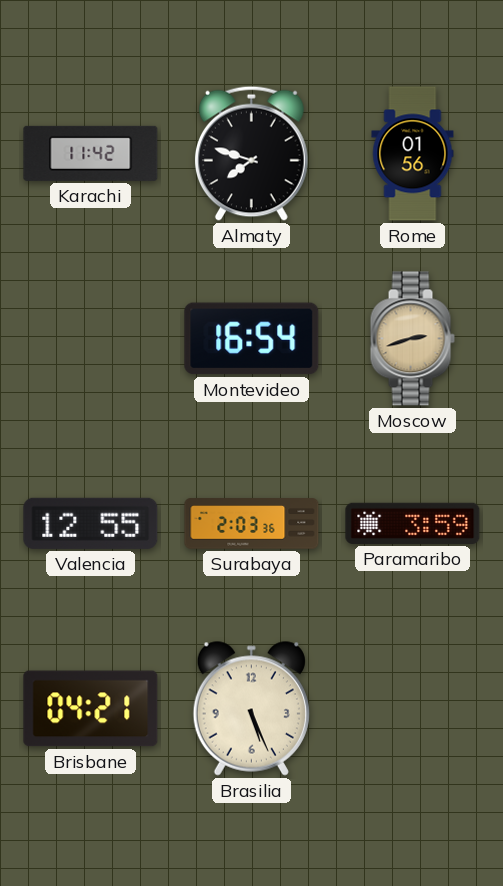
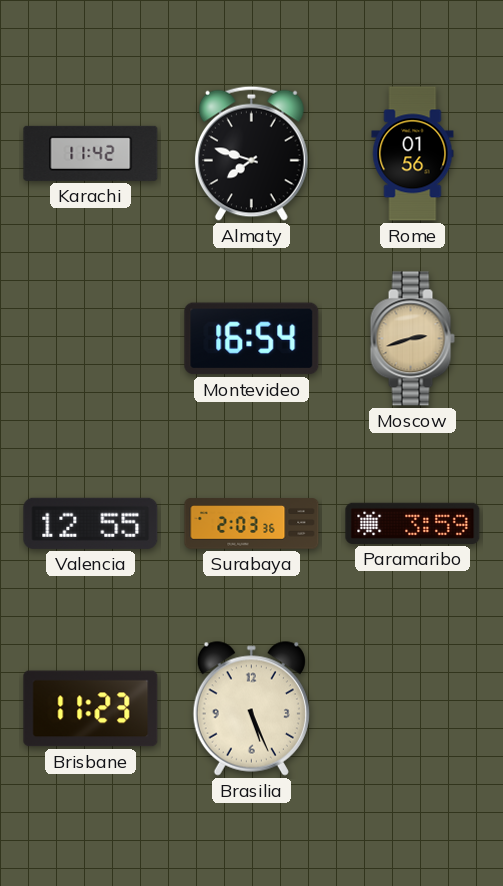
Brisbane: 04:21 -> 11:23 (91, 709)
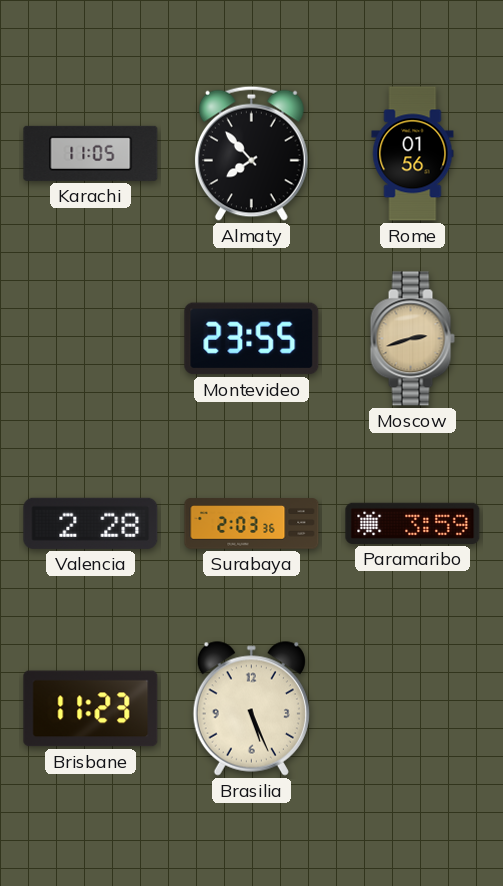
Karachi: 11:42 -> 11:05 (91, 153)
Almaty: 7:48 -> 7:53 (251, 153)
Montevideo: 16:54 -> 23:55 (252, 339)
Valencia: 12:55 -> 2:28 (91, 523)
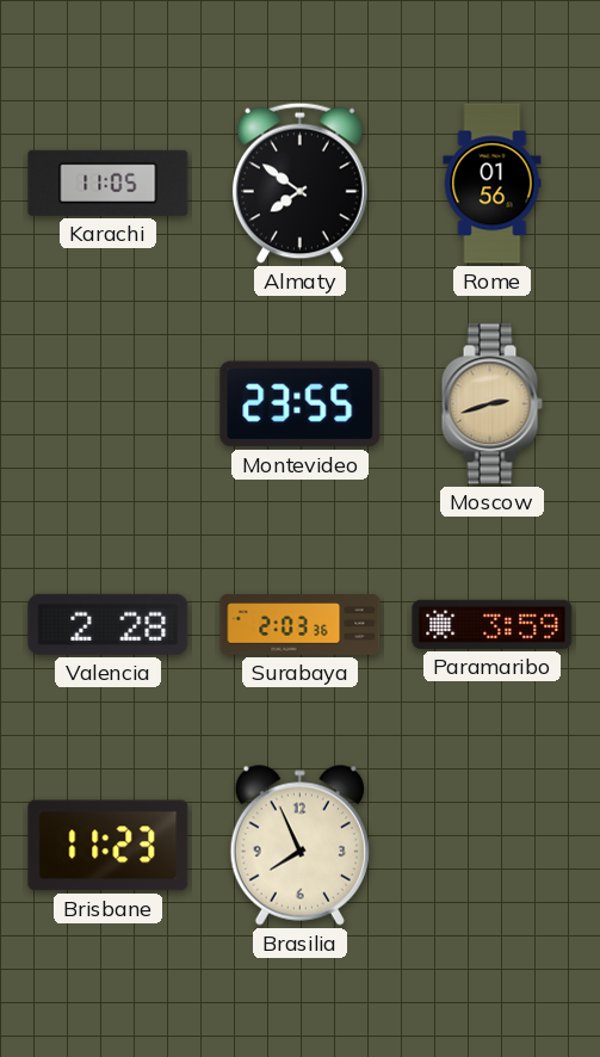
Almaty: 7:53 -> 7:51 (299, 183)
Brasilia: 5:26 -> 7:56 (299, 845)
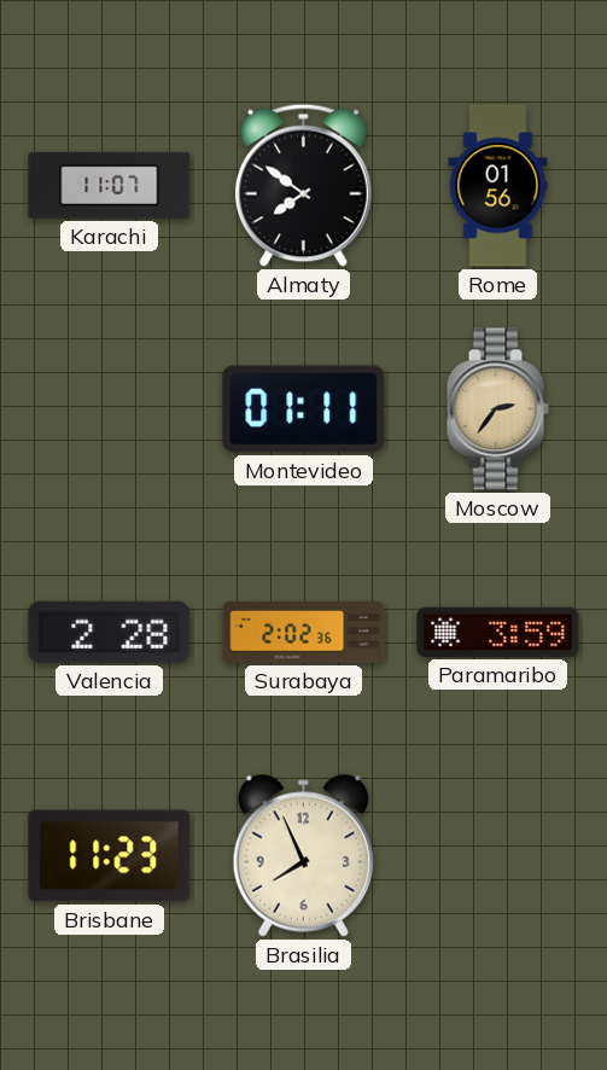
Karachi: 11:05 -> 11:07 (110, 185)
Montevideo: 23:55 -> 01:11 (304, 409)
Moscow: 2:42 -> 2:36 (497, 409)
Surabaya: 2:03 -> 2:02 (304, 633)
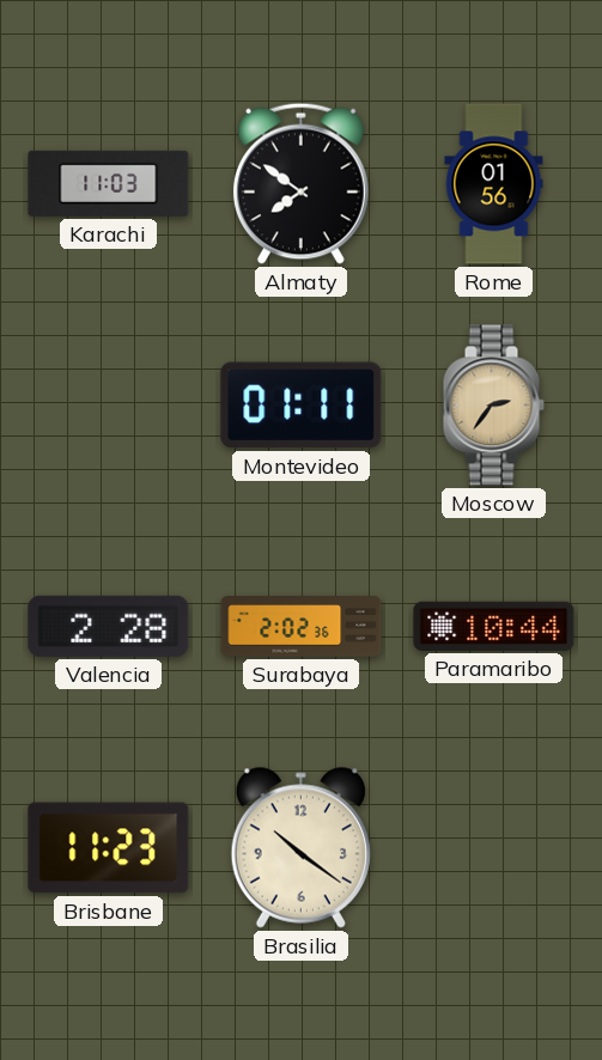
Karachi: 11:07 -> 11:03 (109, 183)
Paramaribo: 3:59 -> 10:44 (494, 626)
Brasilia: 7:56 -> 10:21 (300, 847)
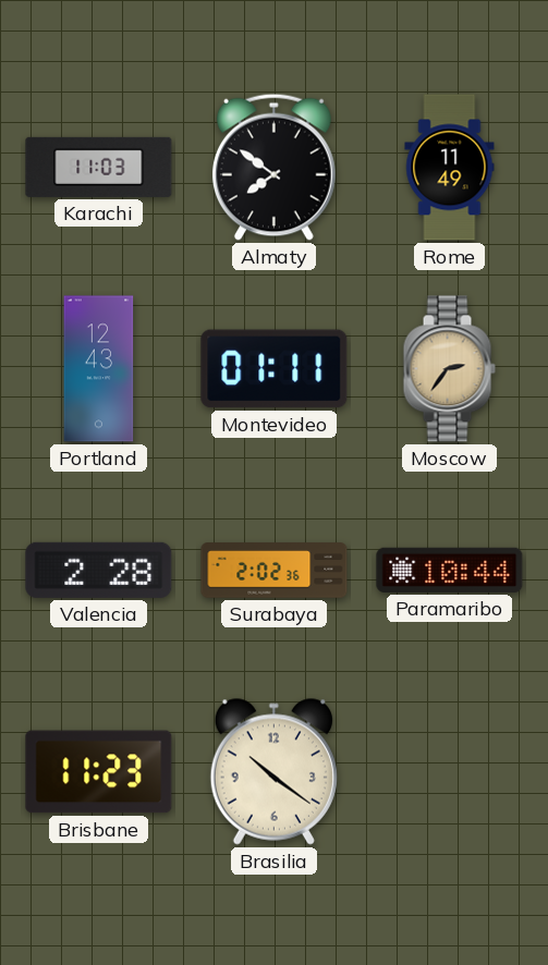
Rome: 01:56 -> 11:49 (450, 168)
Portland: none -> 12:43 (99, 369)
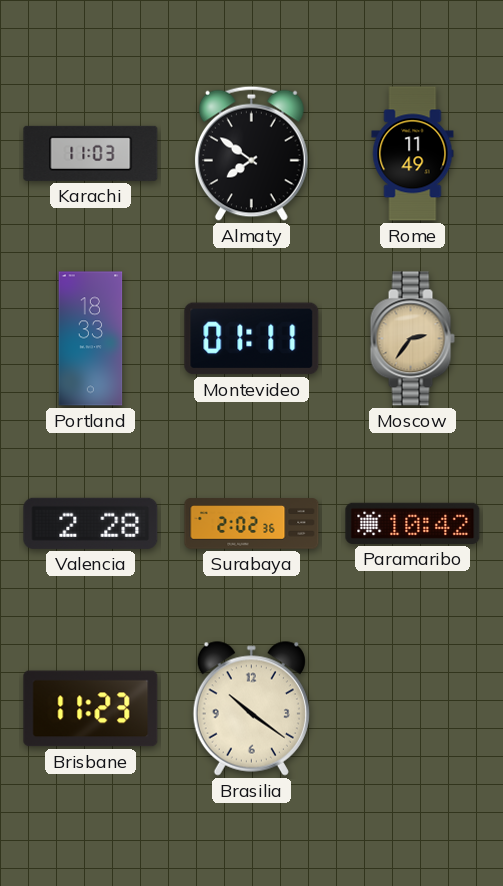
Portland: 12:43 -> 18:33 (91, 339)
Paramaribo: 10:44 -> 10:42 (413, 523)
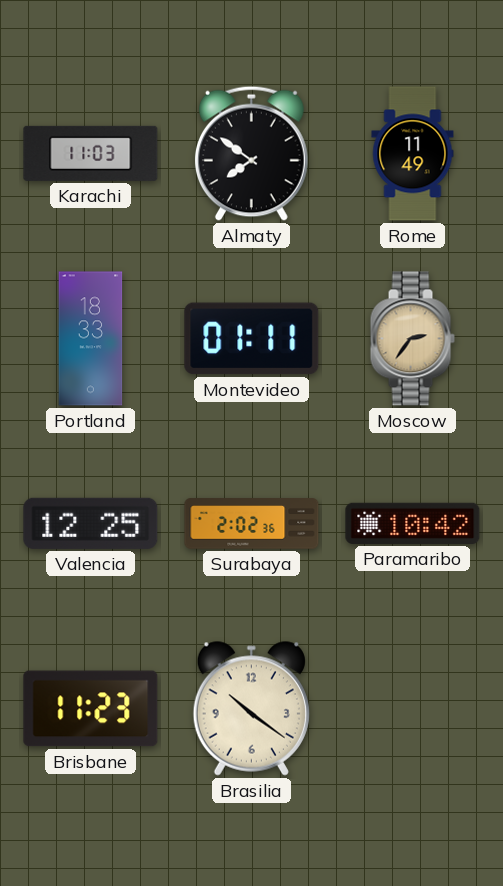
Valencia: 2:28 -> 12:25 (91, 523)
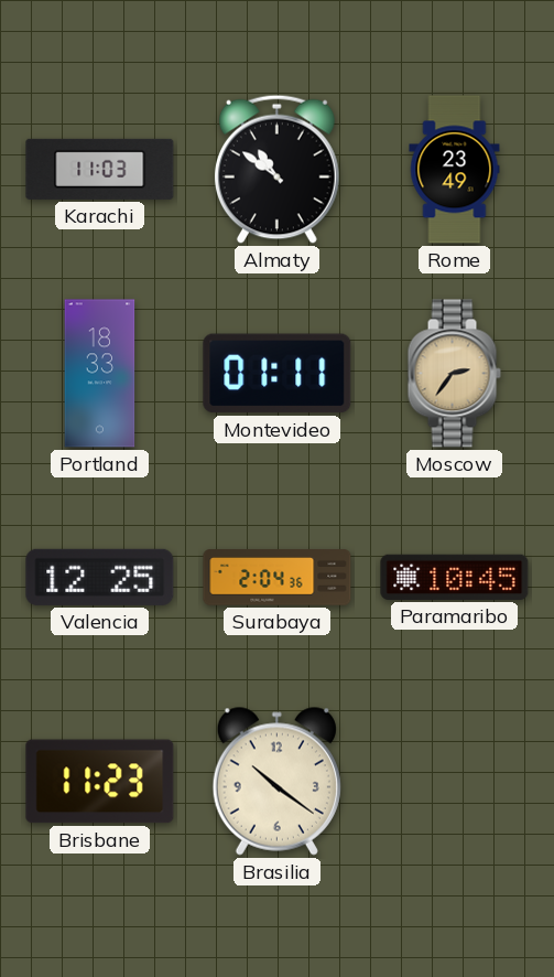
Almaty: 7:51 -> 10:51 (276, 169)
Rome: 11:49 -> 23:49 (455, 170)
Surabaya: 2:02 -> 2:04 (278, 578)
Paramaribo: 10:42 -> 10:45 (455, 577)
